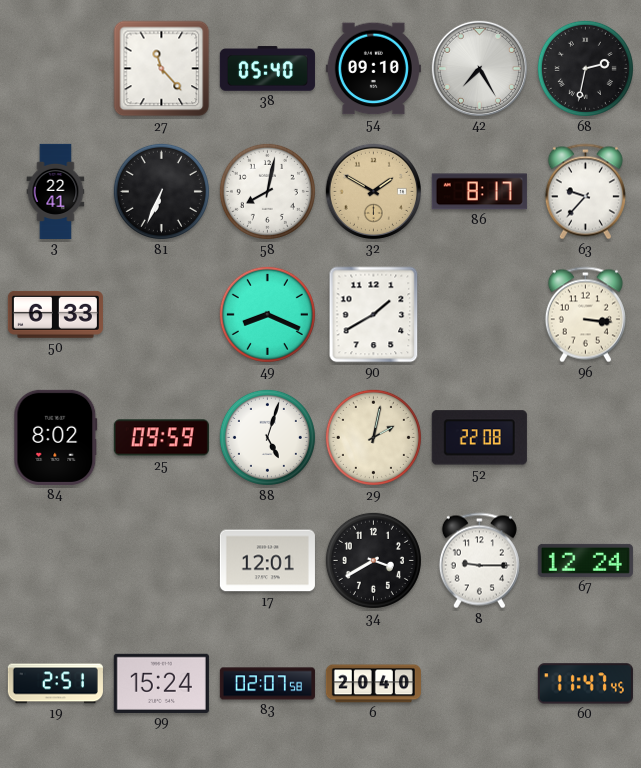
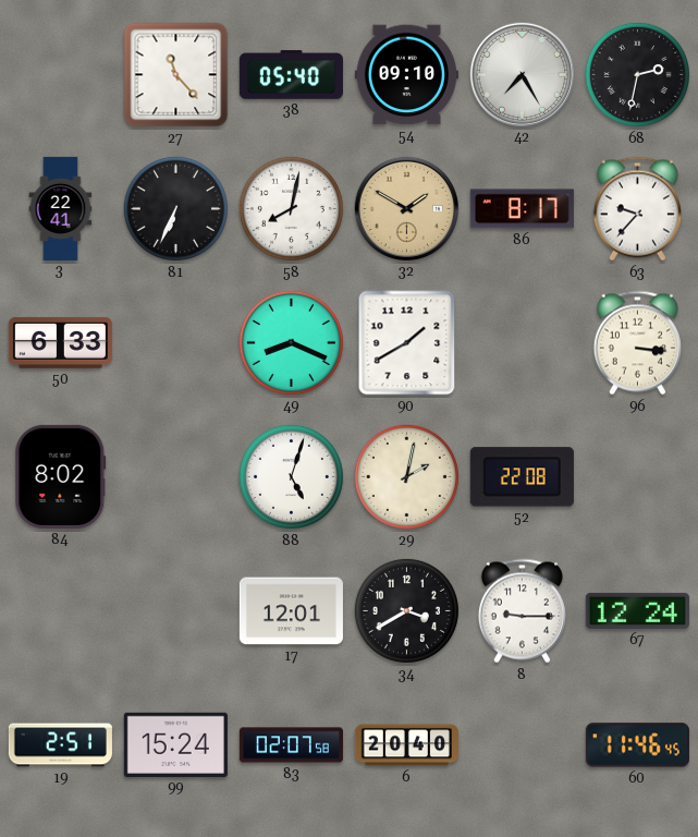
25: 09:59 -> none (161, 438)
60: 11:47 -> 11:46 (637, 745)
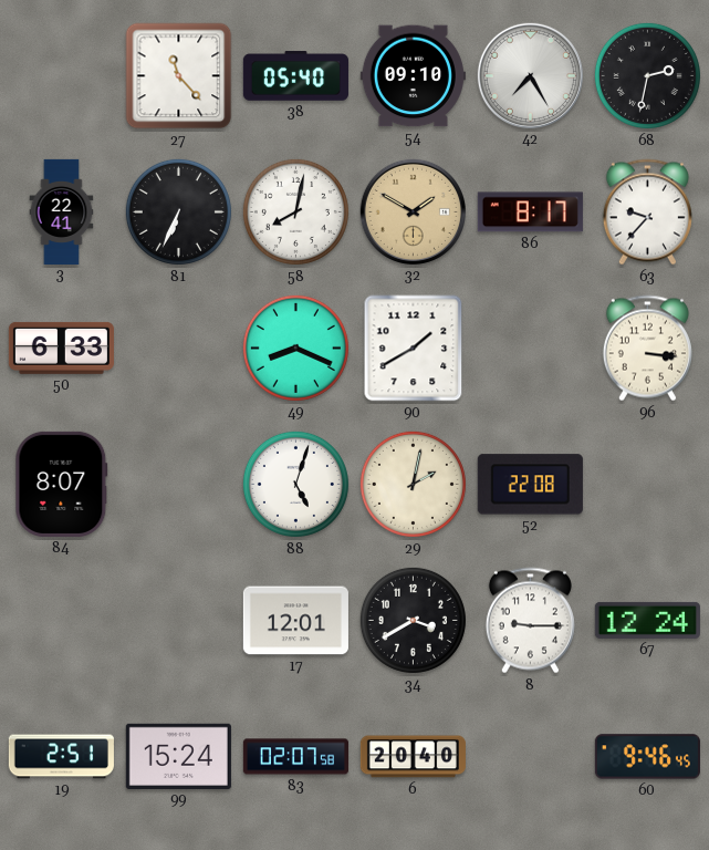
84: 8:02 -> 8:07 (62, 484)
60: 11:46 -> 9:46 (647, 757)
